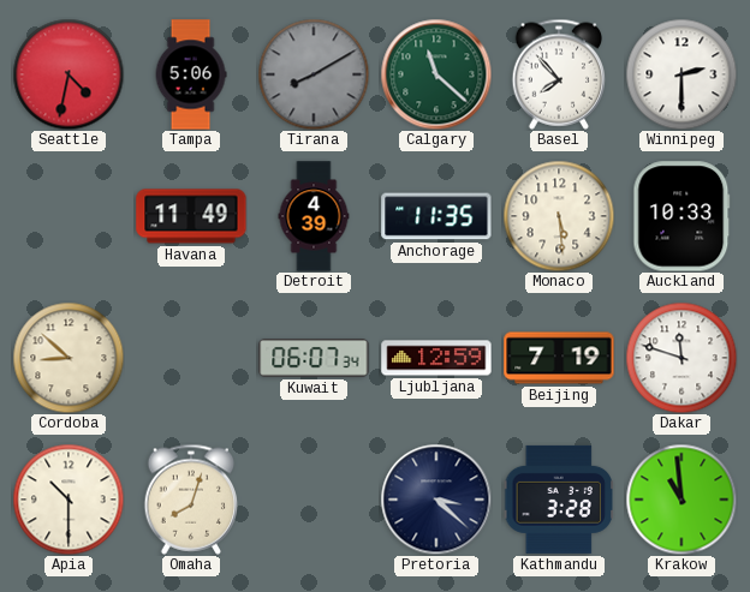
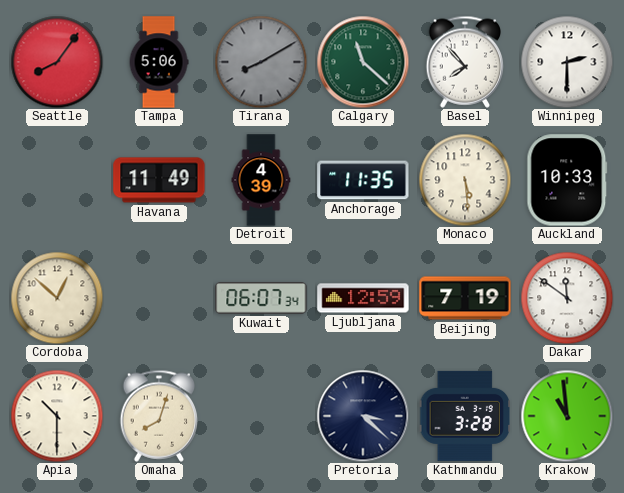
Seattle: 4:32 -> 8:06 (57, 62)
Cordoba: 8:52 -> 12:52 (57, 298)
Dakar: 11:48 -> 11:51 (567, 298)
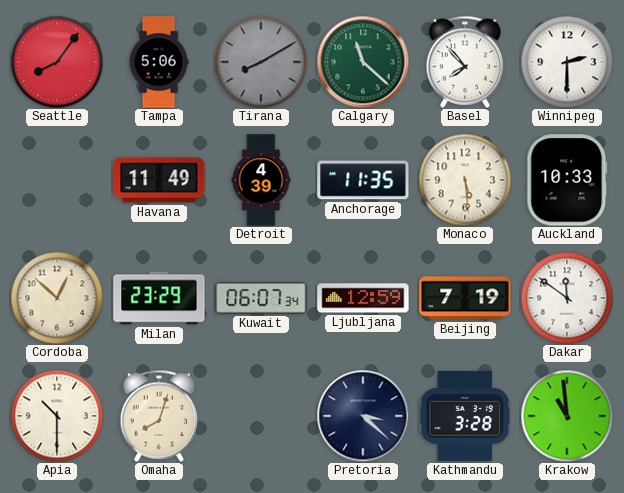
Milan: none -> 23:29 (159, 298)
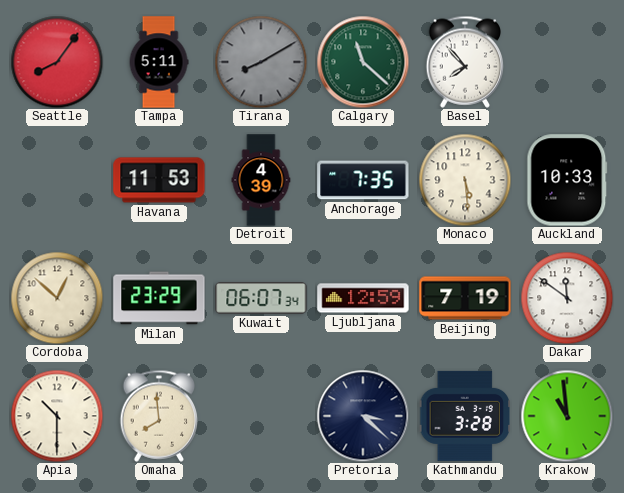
Tampa: 5:06 -> 5:11 (159, 62)
Winnipeg: 2:30 -> none (567, 62)
Havana: 11:49 -> 11:53 (159, 180)
Anchorage: 11:35 -> 7:35 (363, 180)
Omaha: 8:03 -> 7:59 (159, 416)
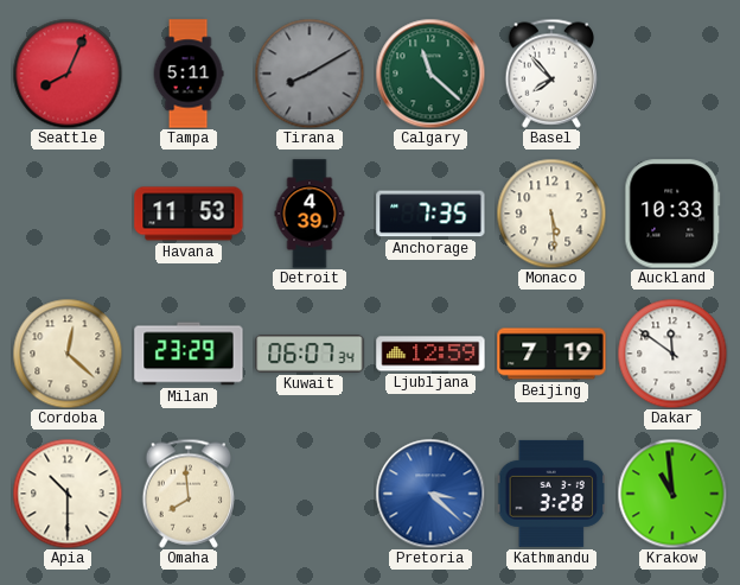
Seattle: 8:06 -> 8:04 (68, 74)
Cordoba: 12:52 -> 12:22 (68, 354)
Pretoria dial: navy -> blue (430, 494)
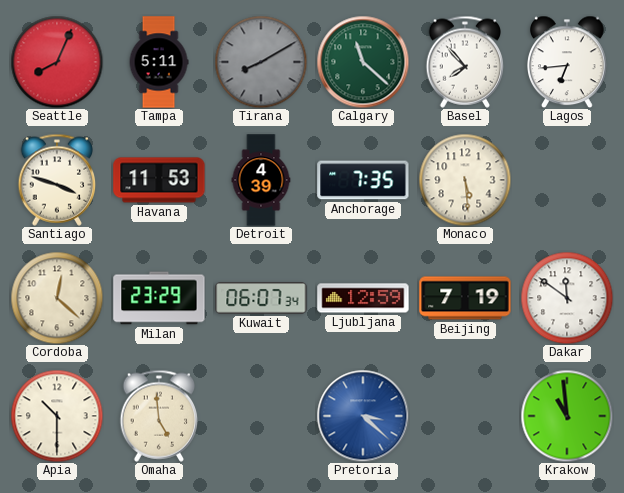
Lagos: none -> 6:44 (568, 62)
Santiago: none -> 3:48 (57, 180)
Auckland: 10:33 -> none (672, 214)
Omaha: 7:59 -> 4:59 (159, 416)
Kathmandu: 3:28 -> none (550, 494)
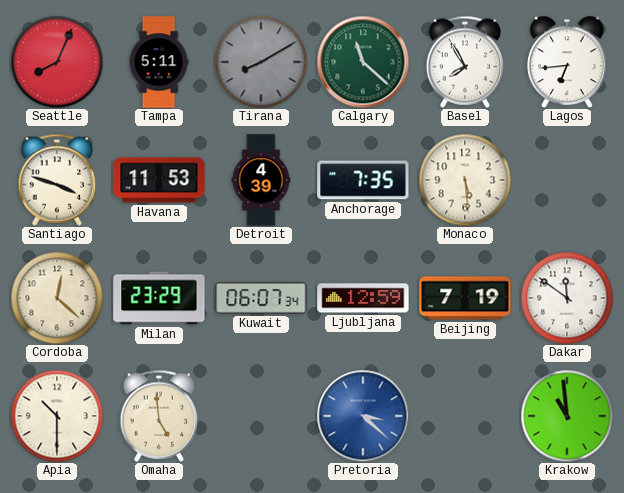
Basel: 7:53 -> 7:55 (465, 62)
